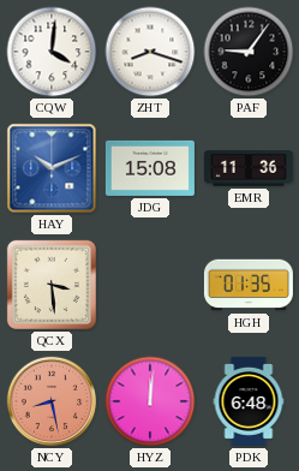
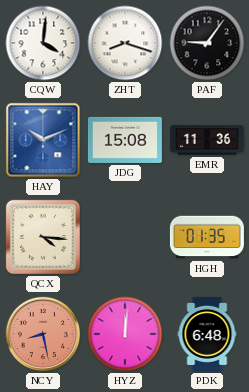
QCX: 3:29 -> 4:16 (43, 237)
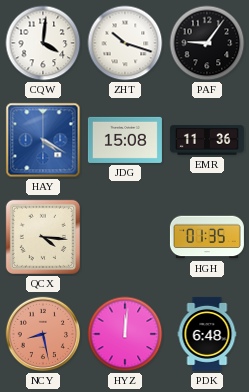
ZHT: 8:18 -> 10:18 (125, 43)
HAY: 10:11 -> 4:20 (43, 140)
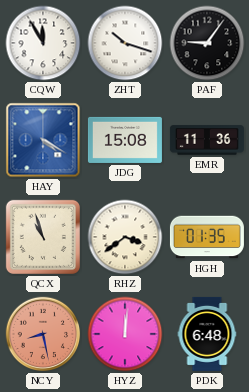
CQW: 4:01 -> 11:55 (43, 43)
QCX: 4:16 -> 10:57 (43, 237)
RHZ: none -> 3:39 (125, 237)
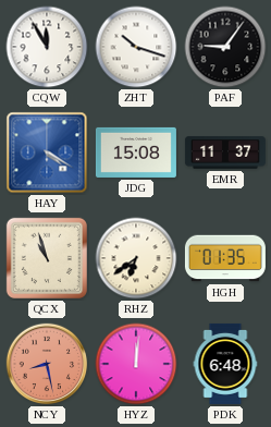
EMR: 11:36 -> 11:37 (225, 152)
RHZ: 3:39 -> 6:39 (136, 258)
